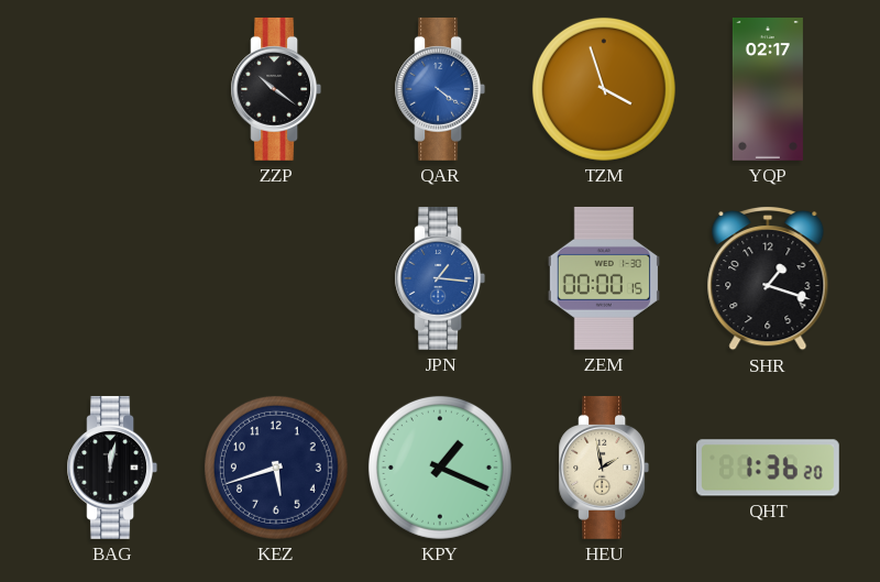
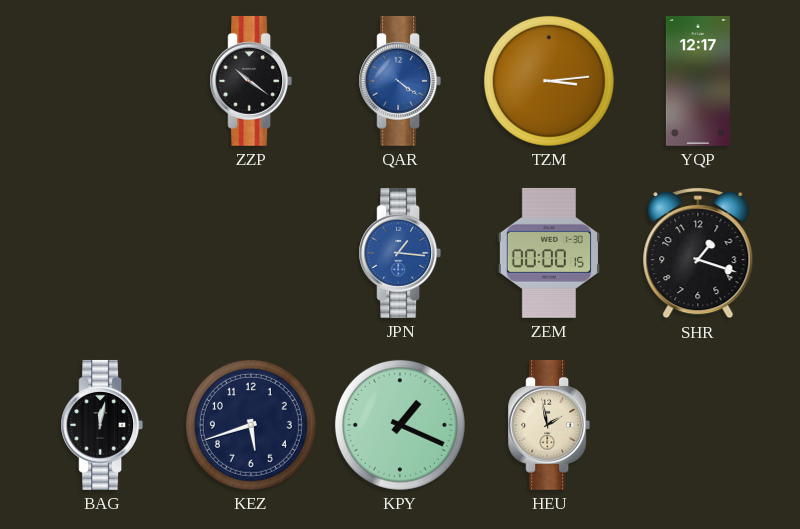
TZM: 3:57 -> 3:14 (549, 81)
YQP: 02:17 -> 12:17 (698, 82)
QHT: 1:36 -> none (768, 468)
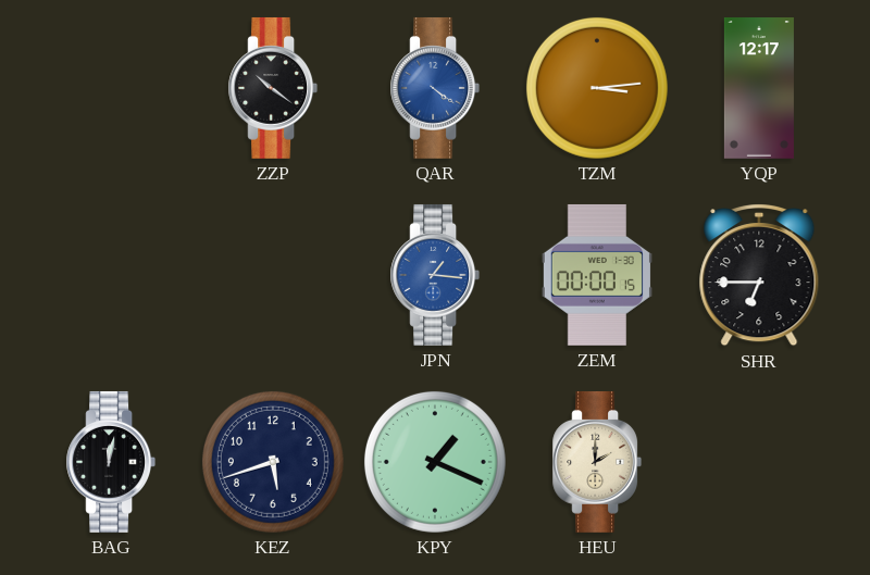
SHR: 1:18 -> 6:45 (759, 276)
HEU: 1:58 -> 2:00 (597, 462)
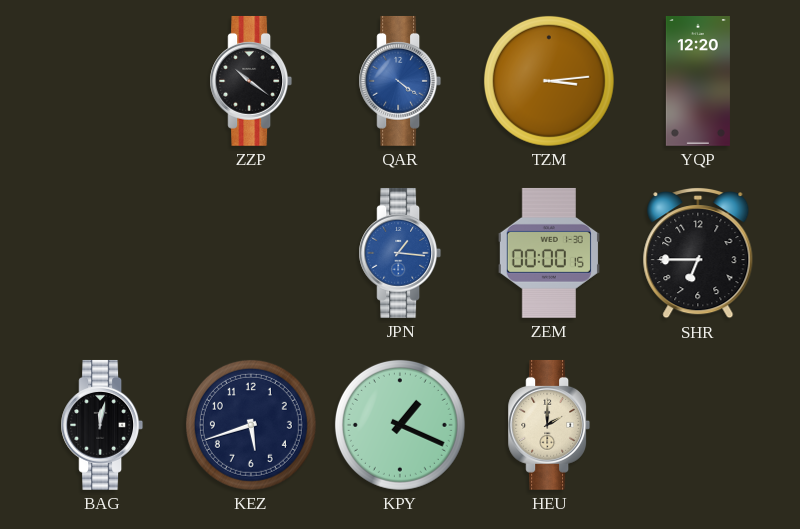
YQP: 12:17 -> 12:20 (698, 82)
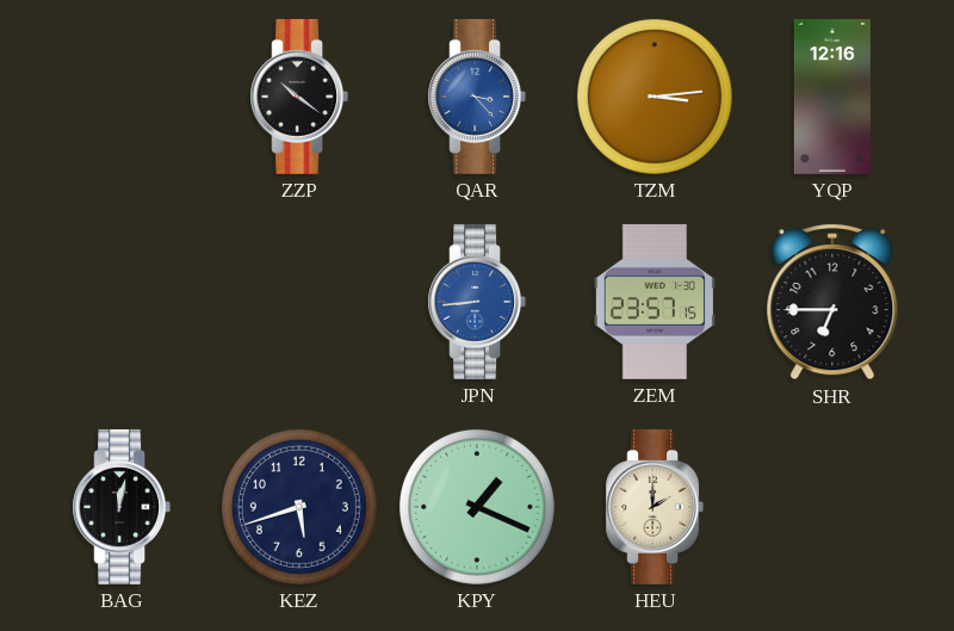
QAR: 4:21 -> 3:23 (477, 97)
YQP: 12:20 -> 12:16 (832, 98)
JPN: 1:16 -> 8:44 (477, 302)
ZEM: 00:00 -> 23:57 (655, 302)
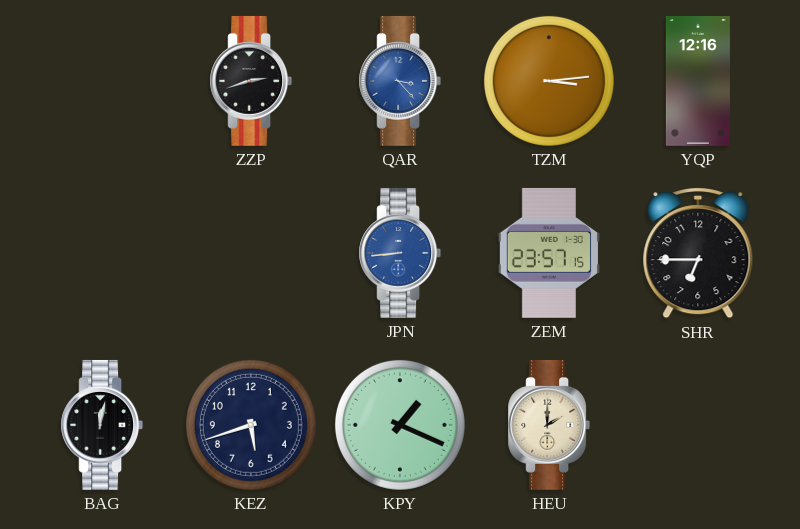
ZZP: 10:21 -> 2:42 (251, 81)
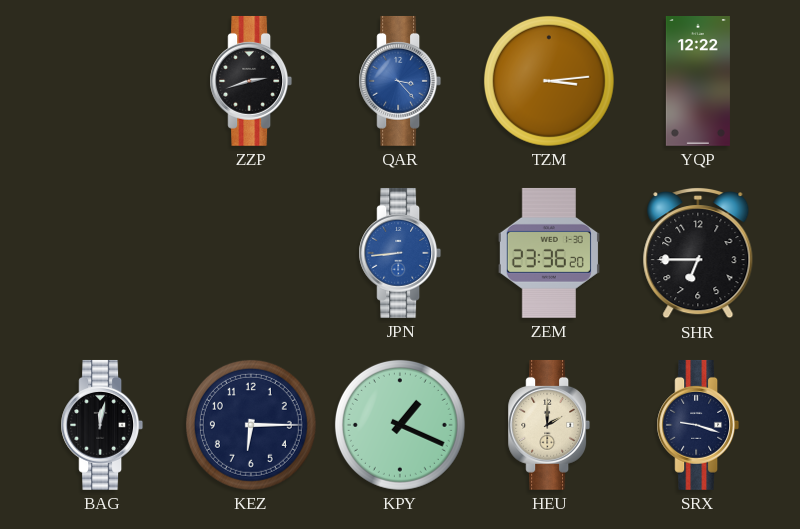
YQP: 12:16 -> 12:22 (698, 82)
ZEM: 23:57 -> 23:36 (549, 253)
KEZ: 5:42 -> 6:15 (251, 425)
SRX: none -> 9:18 (698, 425)
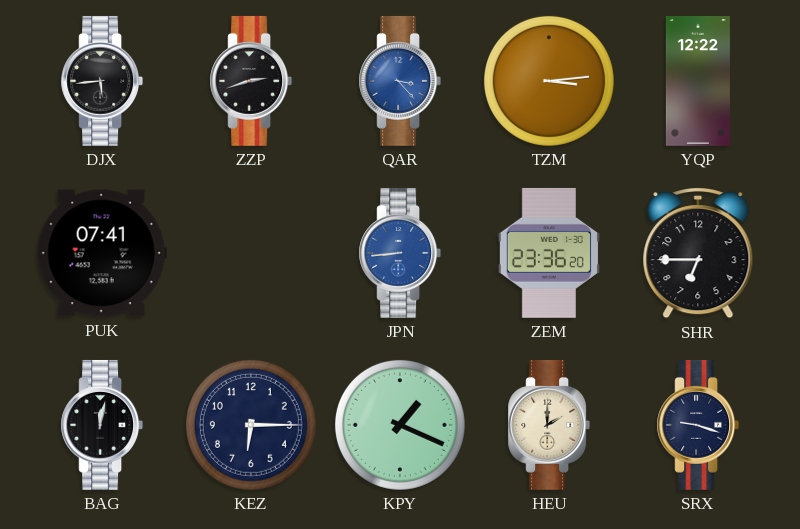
DJX: none -> 5:44 (102, 81)
PUK: none -> 07:41 (102, 253)
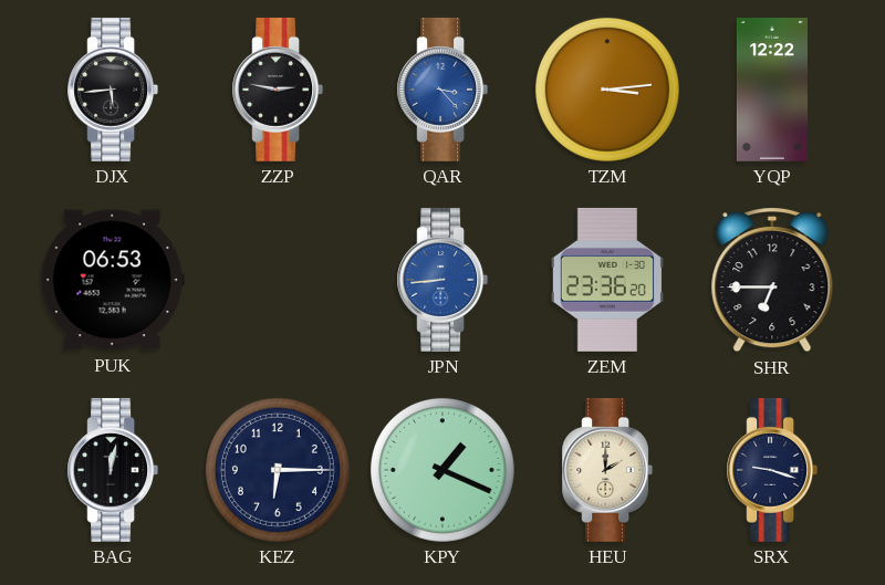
ZZP: 2:42 -> 2:47 (278, 90)
PUK: 07:41 -> 06:53 (113, 280)
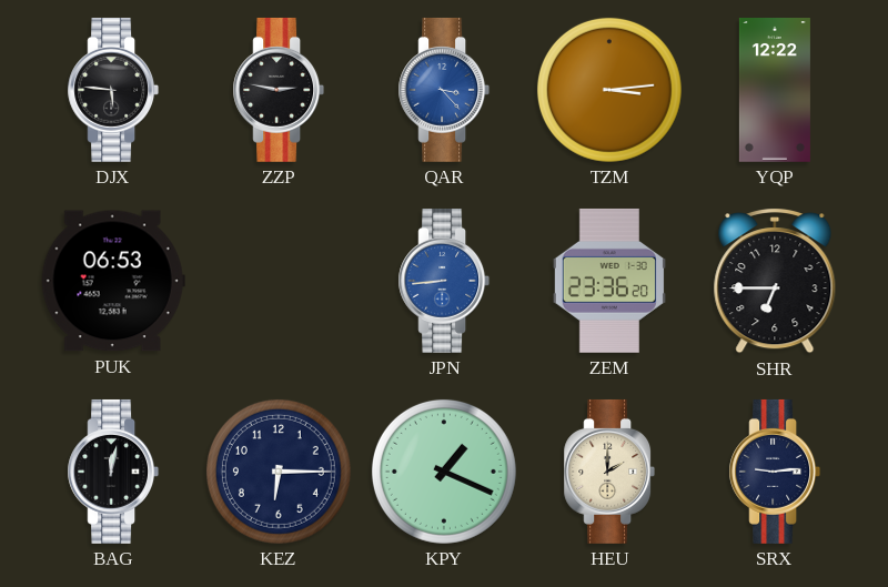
DJX: 5:44 -> 5:46 (113, 90)
SRX: 9:18 -> 9:14 (775, 472)
